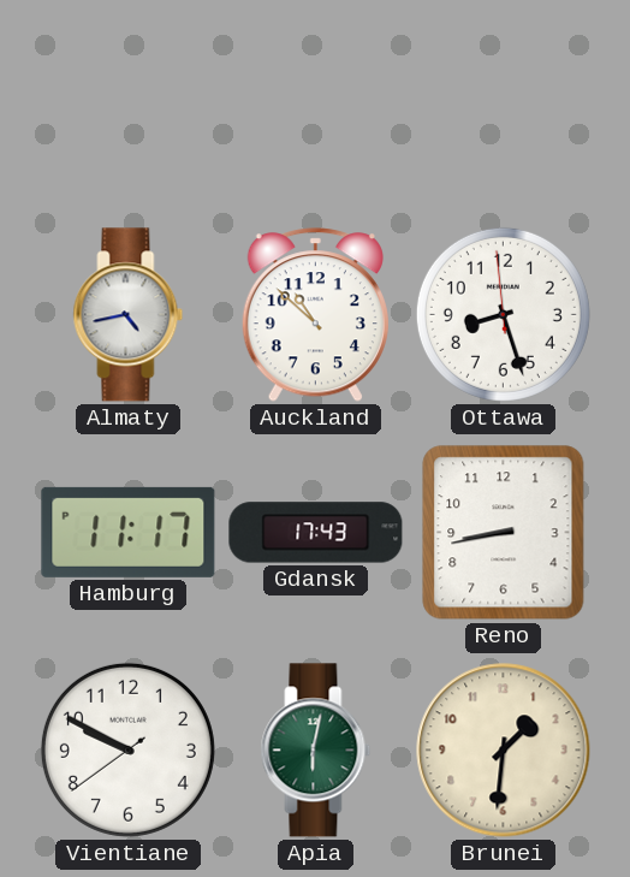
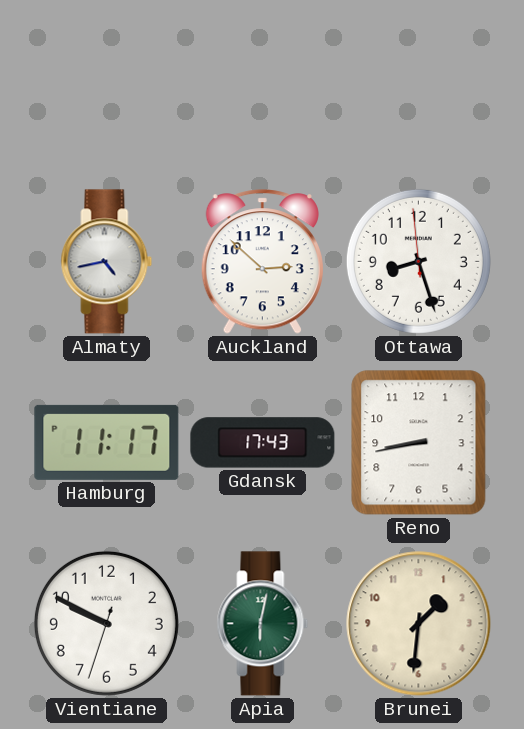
Auckland: 10:52 -> 2:52 (262, 262)
Vientiane: 9:49:39 -> 9:49:33 (106, 623)
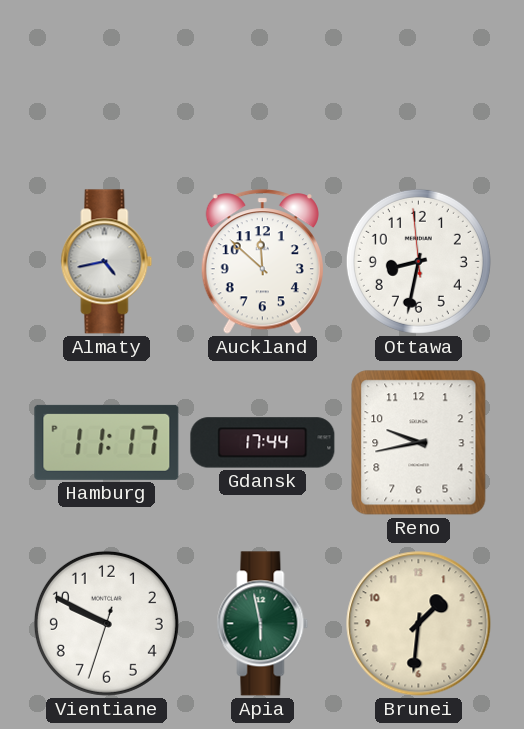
Auckland: 2:52 -> 11:52 (262, 262)
Ottawa: 8:26 -> 8:31 (418, 261)
Gdansk: 17:43 -> 17:44 (263, 443)
Reno: 8:43 -> 9:43 (419, 443)
Apia: 6:02 -> 5:58 (263, 624)
